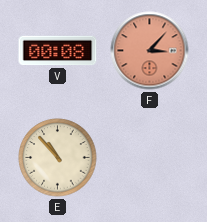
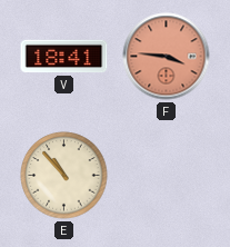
V: 00:08 -> 18:41 (64, 57)
F: 3:07 -> 3:46 (167, 57)
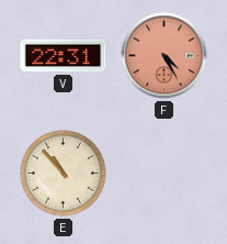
V: 18:41 -> 22:31 (64, 56)
F: 3:46 -> 4:25 (164, 56)
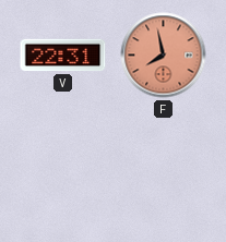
F: 4:25 -> 7:58 (164, 56)
E: 10:53 -> none (64, 174)
